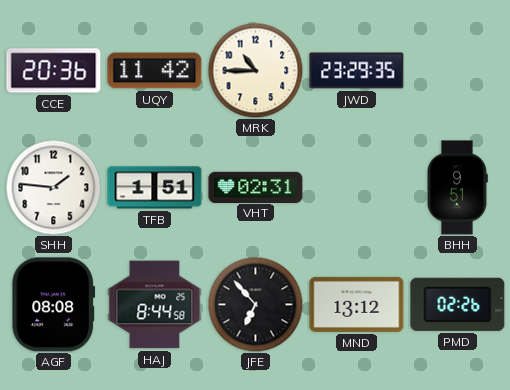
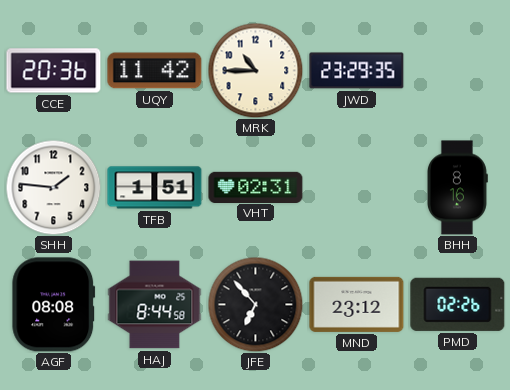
BHH: 9:51 -> 8:16 (458, 188)
MND: 13:12 -> 23:12 (357, 304)
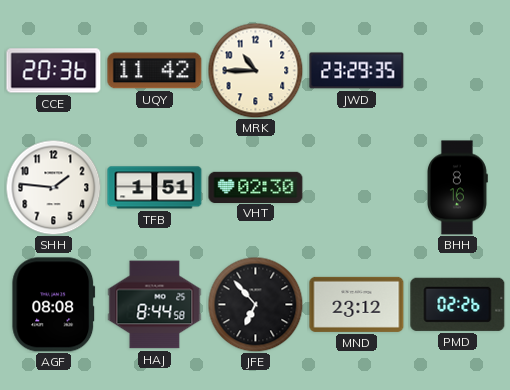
VHT: 02:31 -> 02:30 (256, 187)
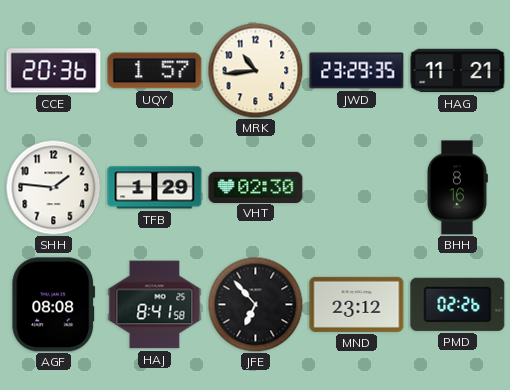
UQY: 11:42 -> 1:57 (155, 71)
MRK: 10:45 -> 10:44 (255, 70)
HAG: none -> 11:21 (458, 71)
TFB: 1:51 -> 1:29 (155, 188)
HAJ: 8:44 -> 8:41 (155, 305)
